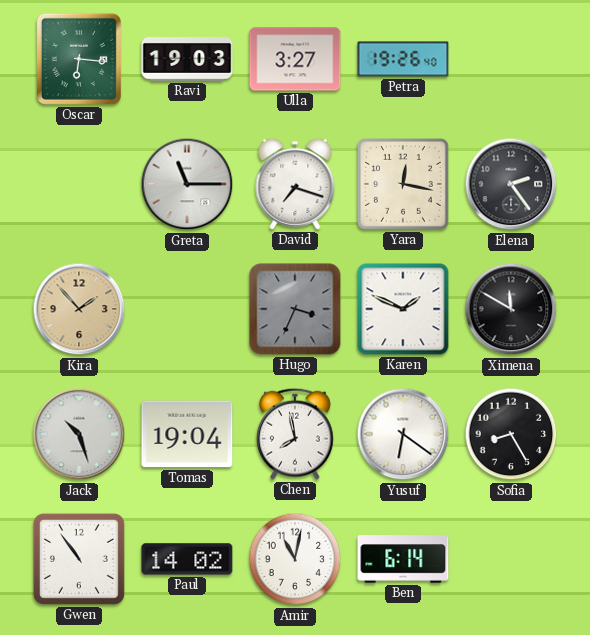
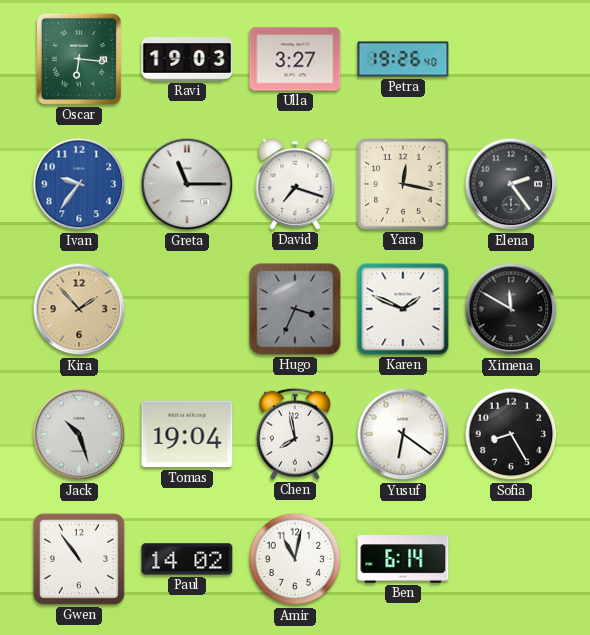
Ivan: none -> 9:36 (79, 184)
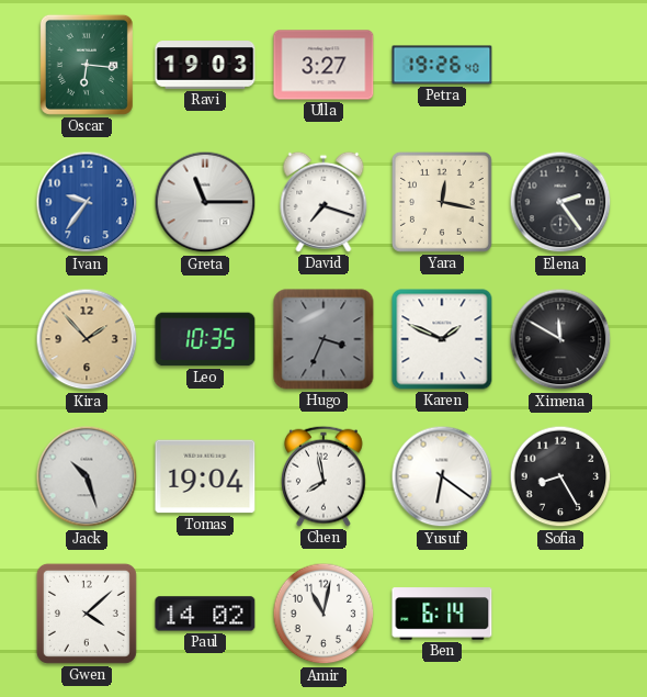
Leo: none -> 10:35 (205, 339)
Gwen: 10:54 -> 4:08 (87, 614)
